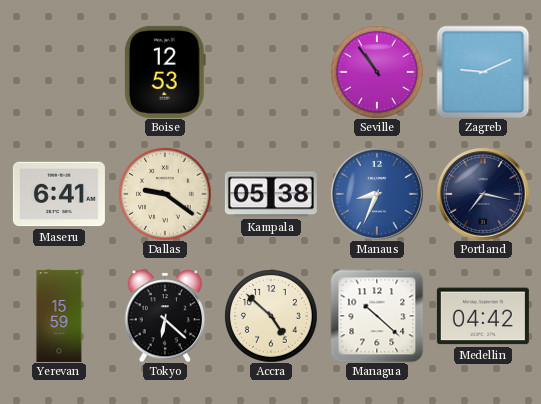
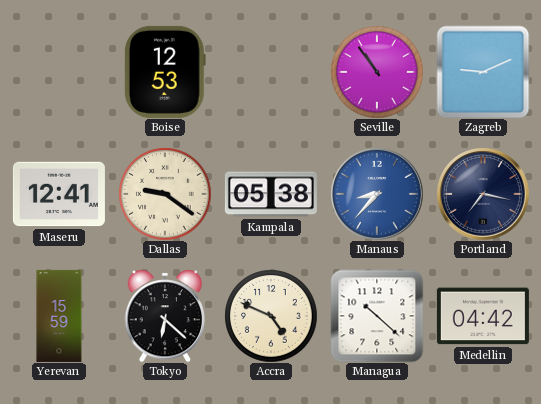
Maseru: 6:41 -> 12:41 (59, 194)
Manaus: 8:34 -> 8:37 (377, 194)
Accra: 4:52 -> 4:49 (271, 316)
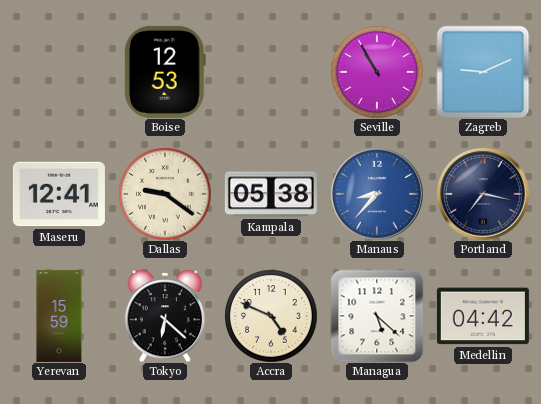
Seville: 10:54 -> 10:55 (377, 72)
Managua: 10:22 -> 5:22 (377, 316)
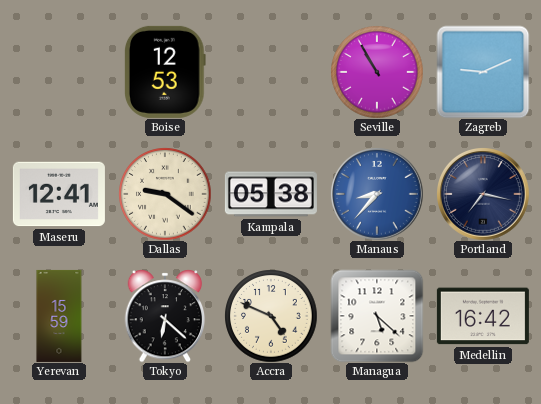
Medellin: 04:42 -> 16:42 (483, 316)
